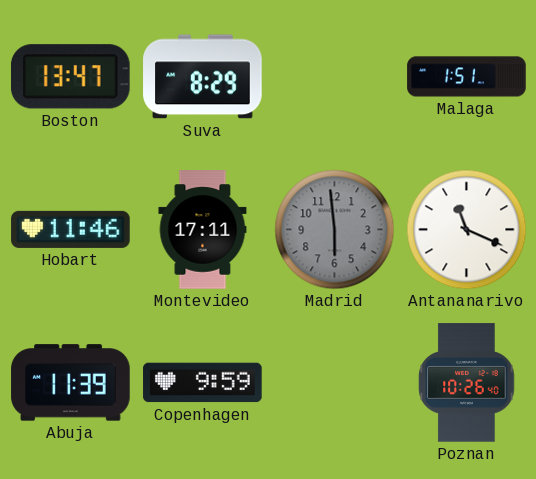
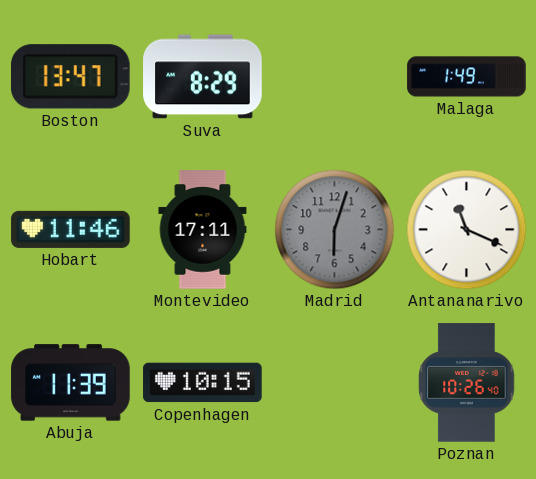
Malaga: 1:51 -> 1:49 (467, 77)
Madrid: 5:59 -> 6:03 (335, 230)
Copenhagen: 9:59 -> 10:15 (203, 383)
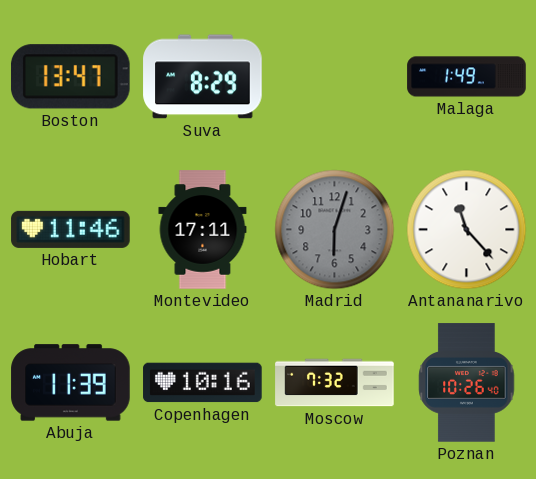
Antananarivo: 11:19 -> 11:23 (467, 230)
Copenhagen: 10:15 -> 10:16 (203, 383)
Moscow: none -> 7:32 (335, 383)
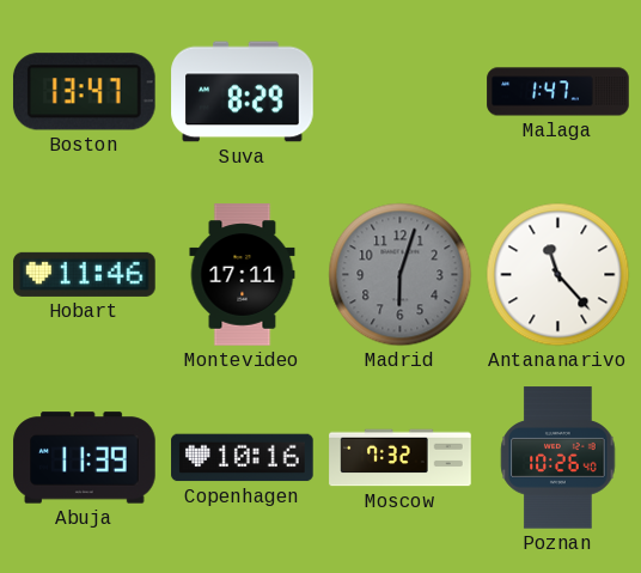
Malaga: 1:49 -> 1:47 (558, 92)
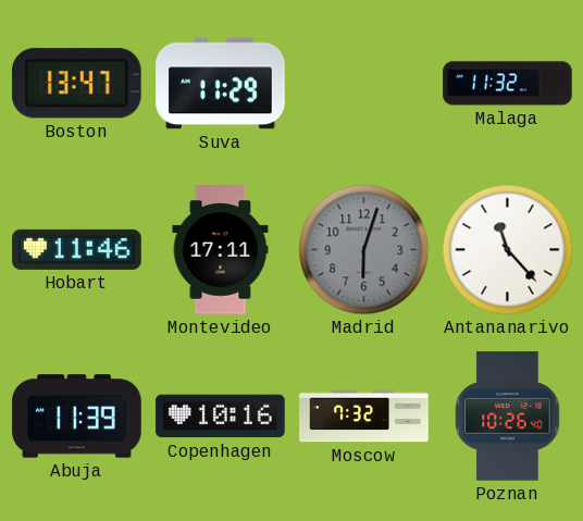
Suva: 8:29 -> 11:29 (221, 84)
Malaga: 1:47 -> 11:32 (508, 84)
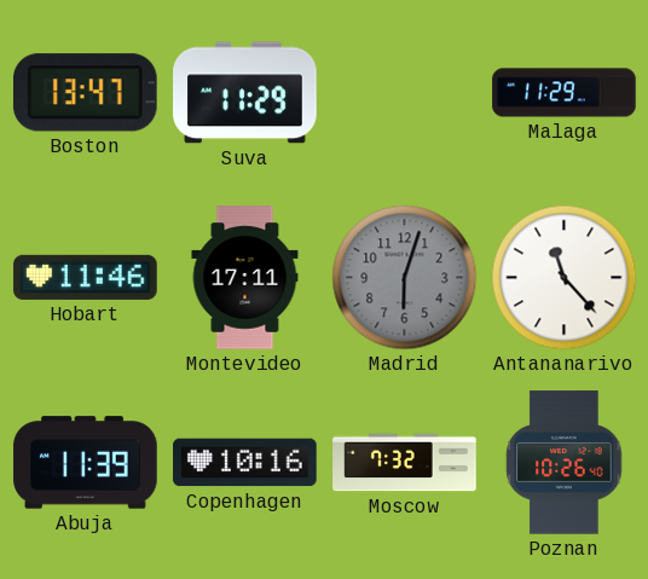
Malaga: 11:32 -> 11:29 (565, 93)
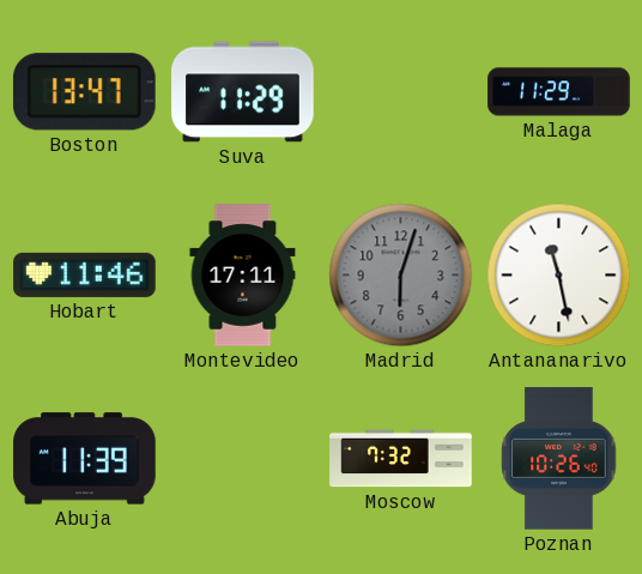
Antananarivo: 11:23 -> 11:28 (559, 276)
Copenhagen: 10:16 -> none (245, 463)
